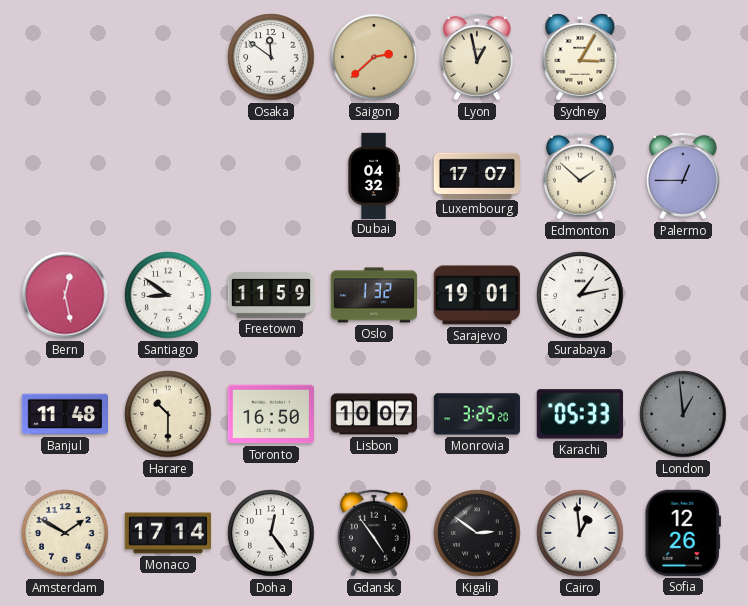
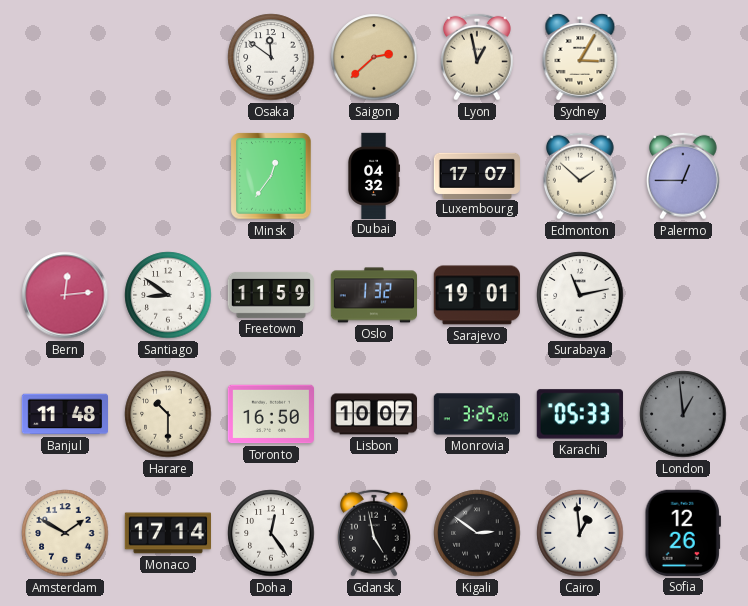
Minsk: none -> 12:36 (271, 176)
Bern: 12:28 -> 12:14 (65, 295)
Surabaya: 1:13 -> 11:13 (580, 295)
Gdansk: 4:54 -> 4:58 (374, 533)
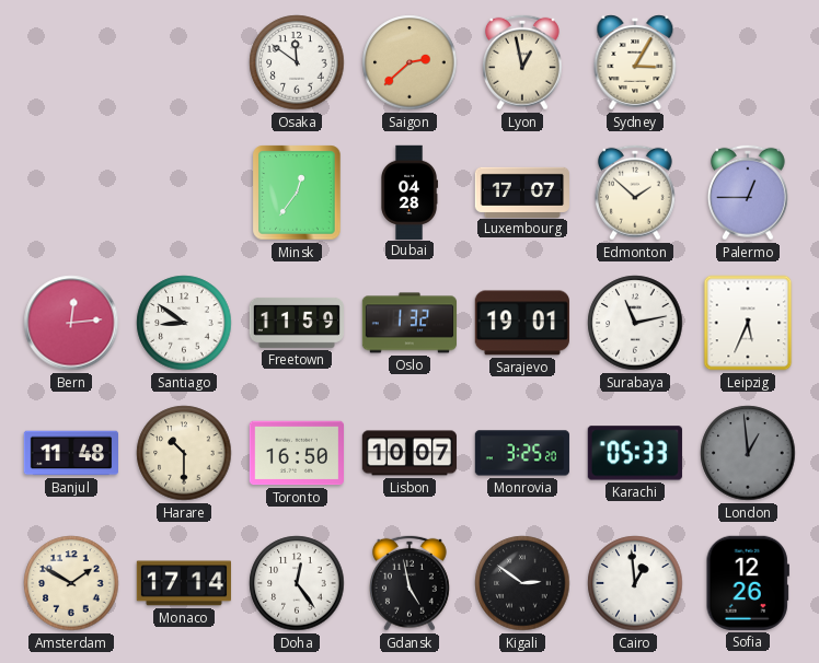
Dubai: 04:32 -> 04:28 (409, 193)
Leipzig: none -> 5:34 (748, 323)
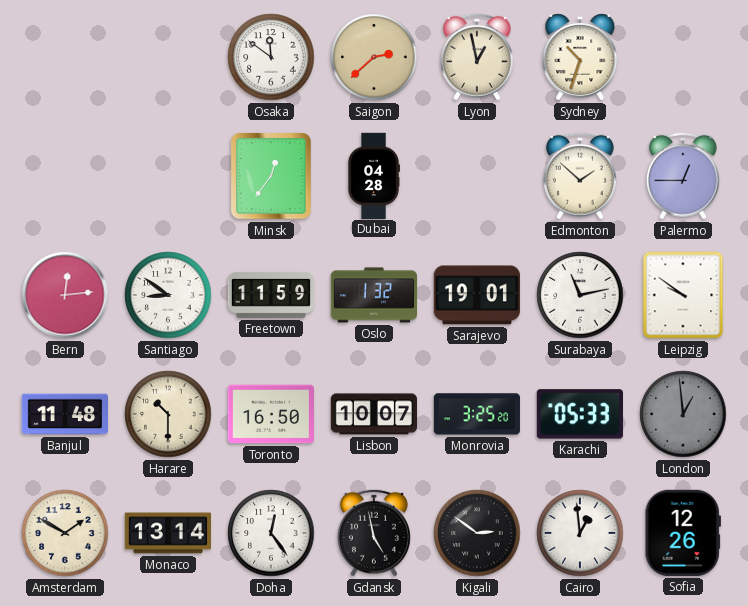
Sydney: 3:05 -> 10:33 (580, 57)
Luxembourg: 17:07 -> none (522, 191)
Leipzig: 5:34 -> 9:51 (683, 295)
Monaco: 17:14 -> 13:14 (167, 533)
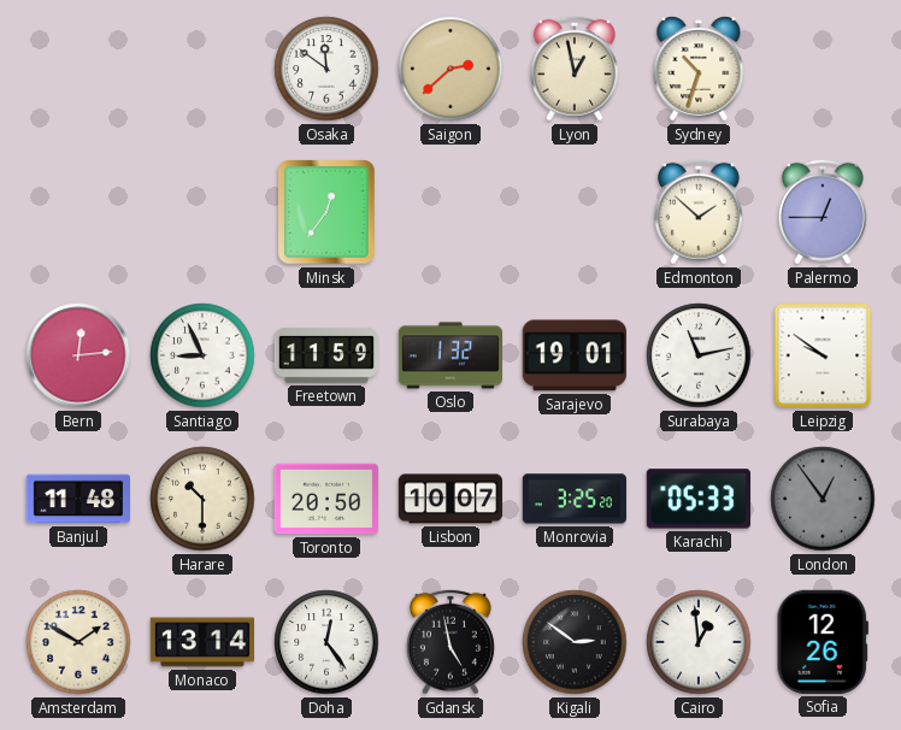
Dubai: 04:28 -> none (374, 176)
Santiago: 8:51 -> 8:56 (202, 355)
Toronto: 16:50 -> 20:50 (325, 499)
London: 12:59 -> 12:54 (823, 499)
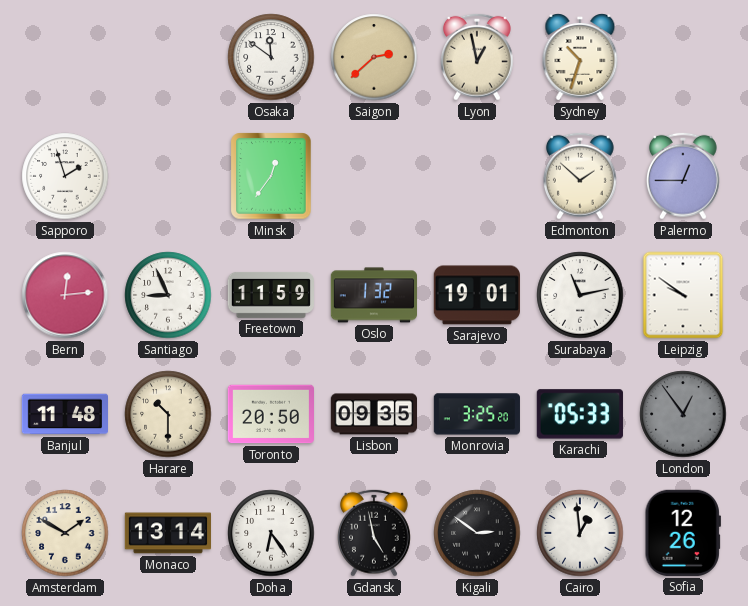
Sapporo: none -> 1:57 (65, 176)
Lisbon: 10:07 -> 09:35 (373, 414)
Doha: 12:24 -> 6:24 (271, 533)
